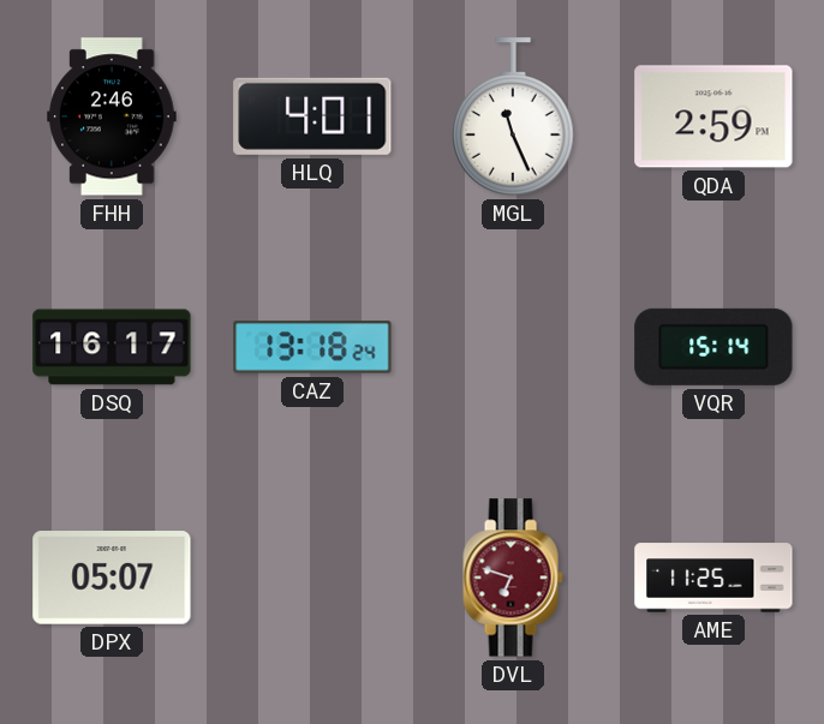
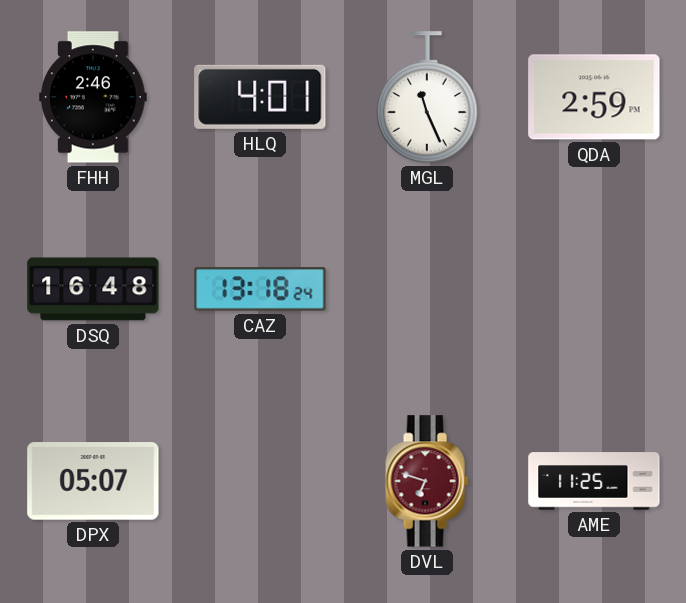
DSQ: 16:17 -> 16:48 (93, 289)
VQR: 15:14 -> none (713, 347)
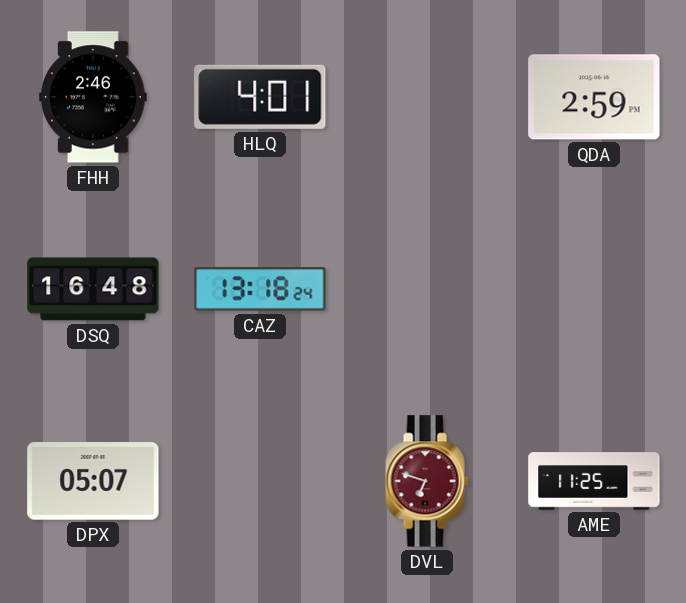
MGL: 11:26 -> none (427, 97)
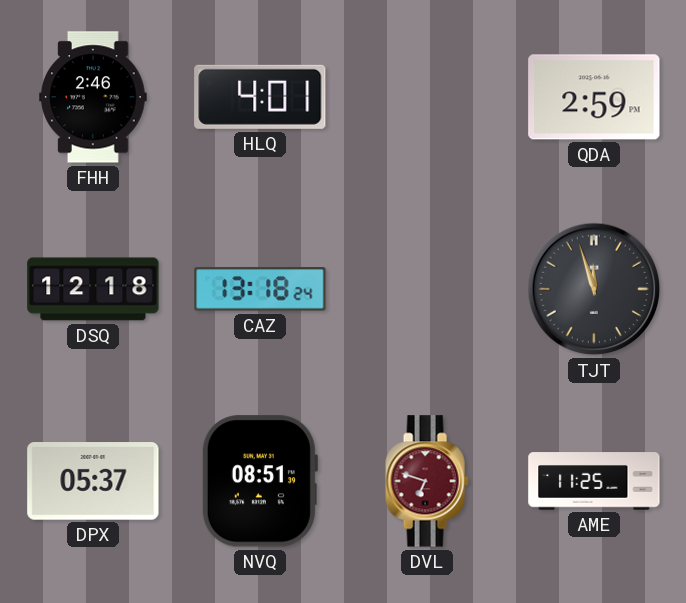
DSQ: 16:48 -> 12:18 (93, 289)
TJT: none -> 11:57 (594, 289)
DPX: 05:07 -> 05:37 (93, 481)
NVQ: none -> 08:51 (259, 481)
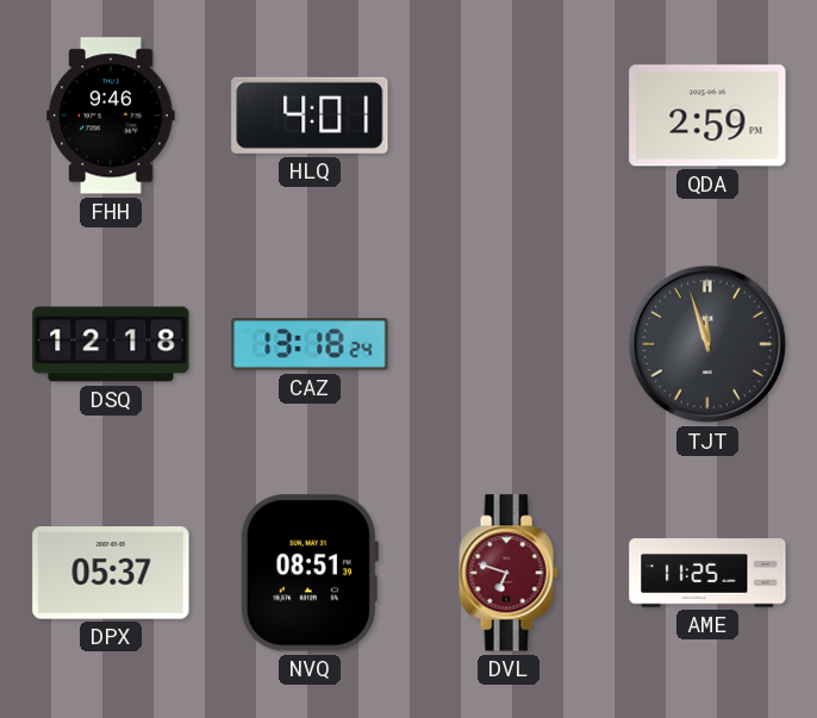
FHH: 2:46 -> 9:46 (111, 115)
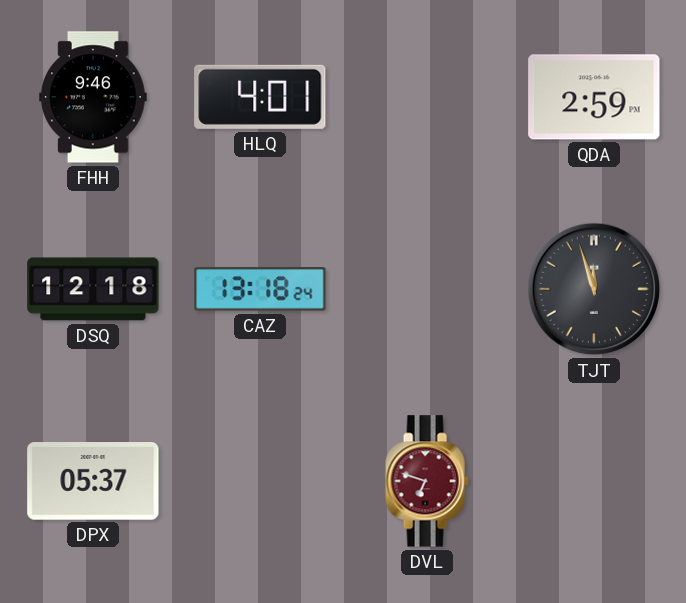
NVQ: 08:51 -> none (308, 573)
AME: 11:25 -> none (707, 573)
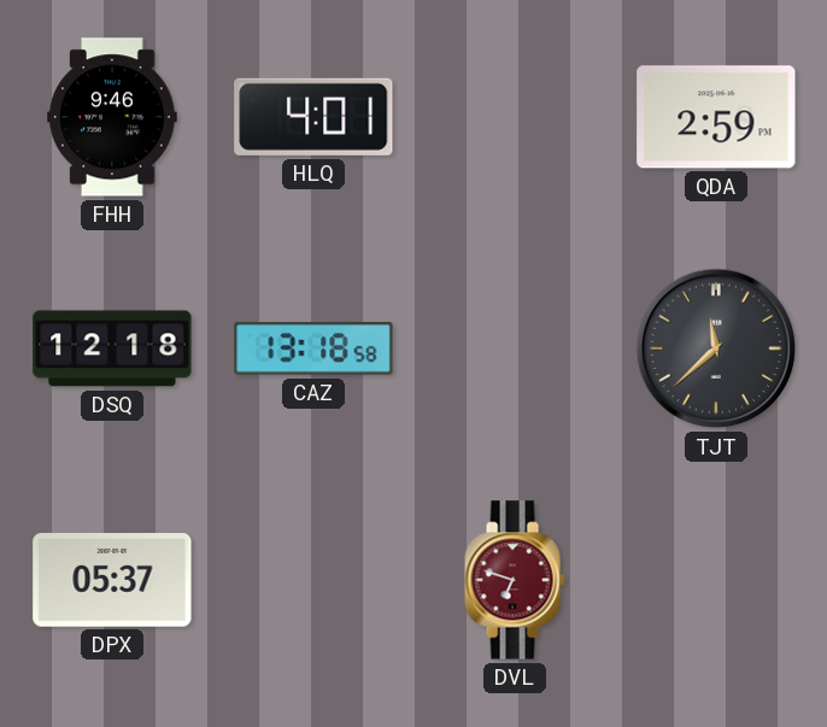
CAZ: 13:18:24 -> 13:18:58 (313, 348)
TJT: 11:57 -> 11:38 (716, 348)
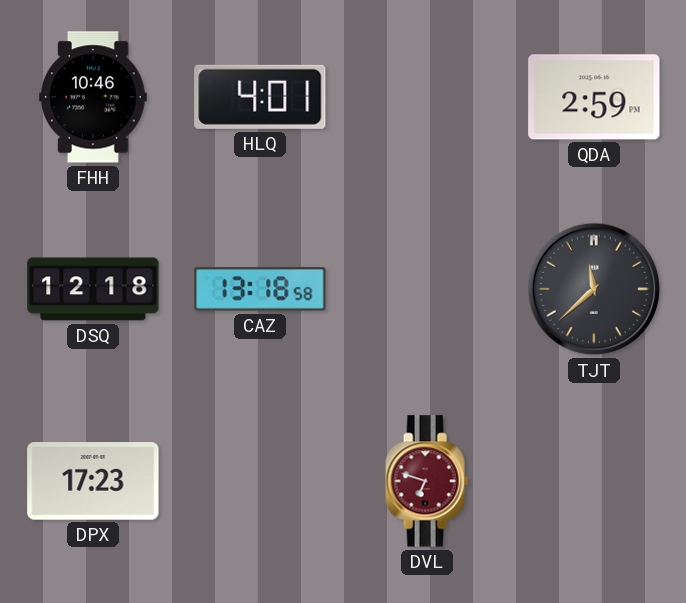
FHH: 9:46 -> 10:46 (93, 97)
DPX: 05:37 -> 17:23 (93, 481)
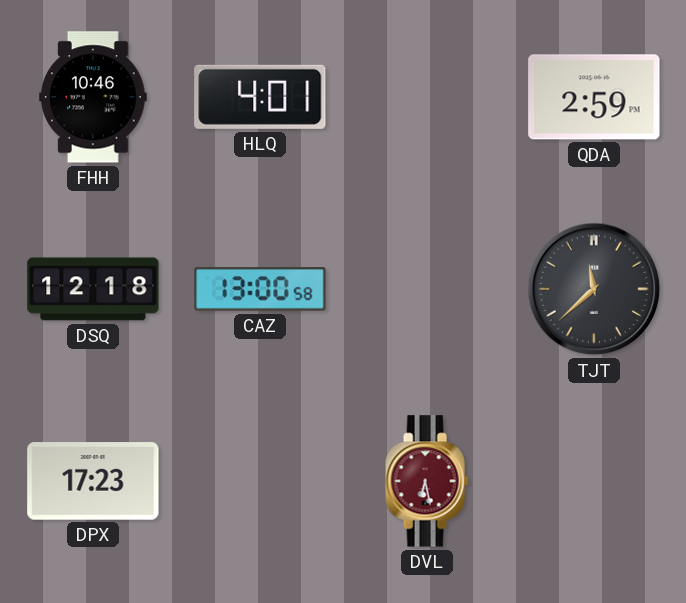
CAZ: 13:18 -> 13:00 (260, 289)
DVL: 6:48 -> 6:28 (427, 481)
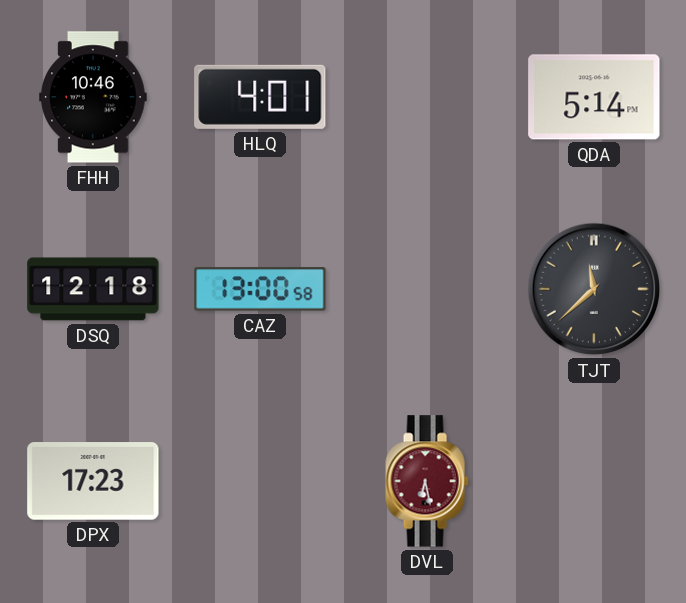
QDA: 2:59 -> 5:14 (594, 97)
